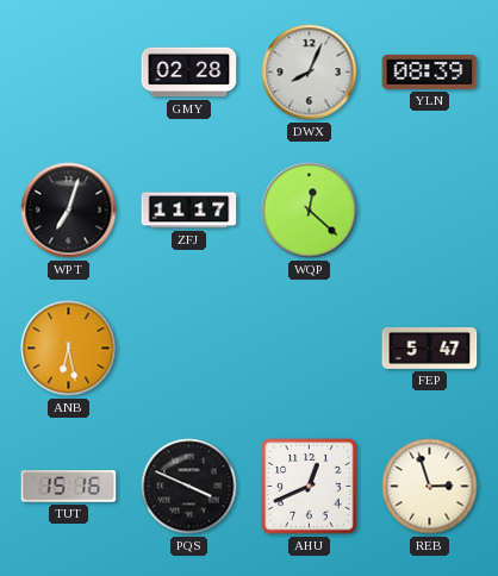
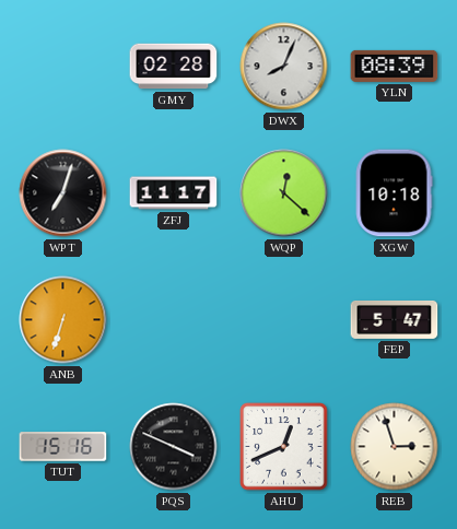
XGW: none -> 10:18 (394, 193)
ANB: 6:28 -> 6:33 (63, 320)
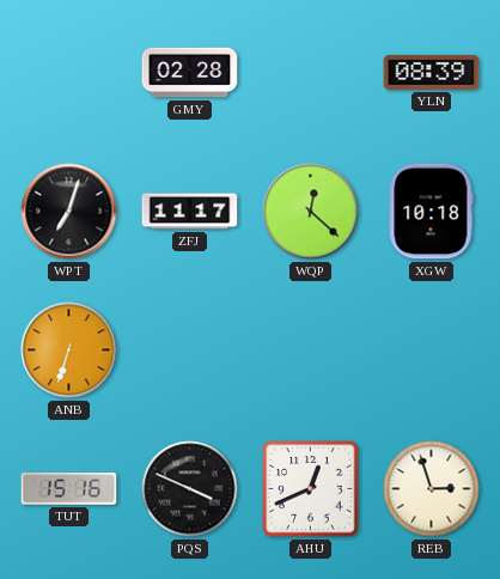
DWX: 8:04 -> none (284, 67)
FEP: 5:47 -> none (395, 319)
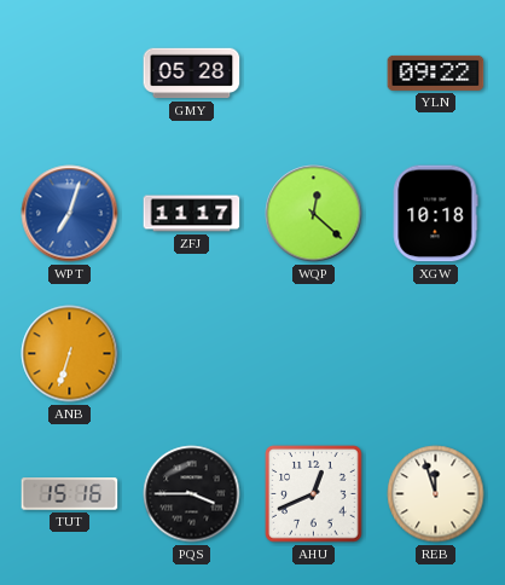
GMY: 02:28 -> 05:28 (192, 74)
YLN: 08:39 -> 09:22 (436, 73)
WPT dial: black -> blue (70, 214)
PQS: 3:49 -> 3:45 (192, 494)
REB: 2:57 -> 11:57 (436, 494)
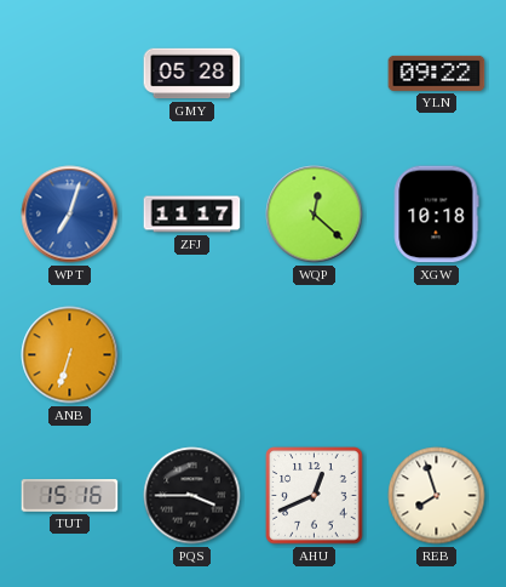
REB: 11:57 -> 7:57 (437, 496)
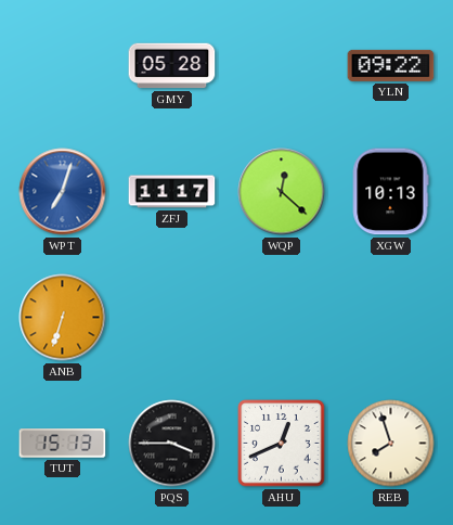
XGW: 10:18 -> 10:13 (390, 192)
TUT: 15:16 -> 15:13 (63, 444)
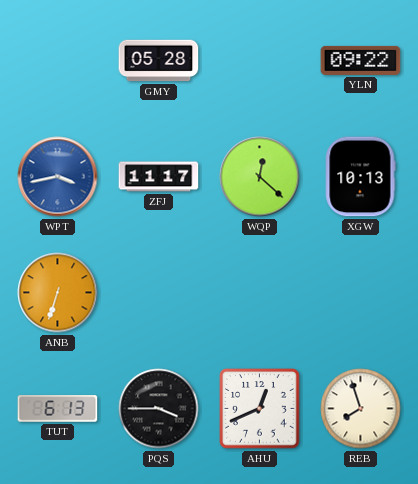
WPT: 7:03 -> 3:43 (58, 177)
TUT: 15:13 -> 6:13 (58, 409)
